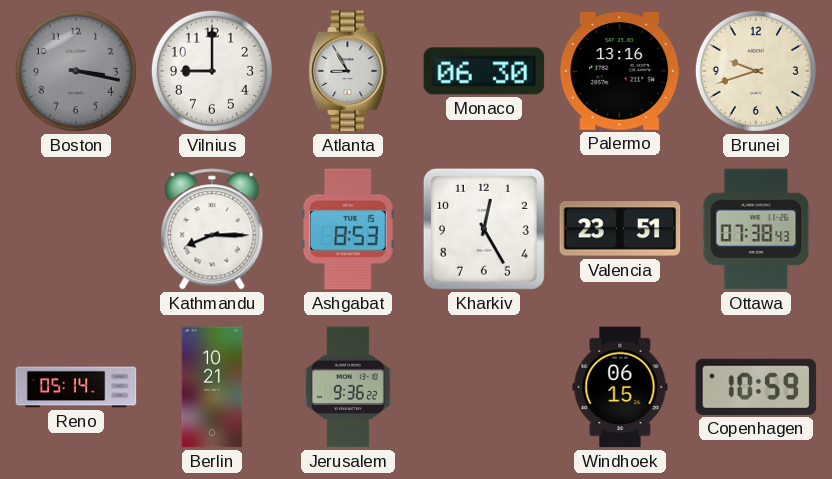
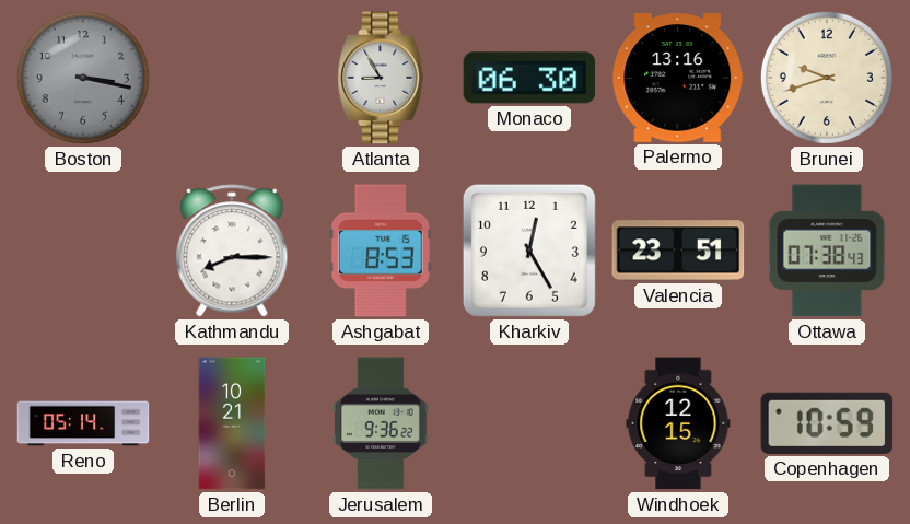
Vilnius: 9:00 -> none (212, 71)
Windhoek: 06:15 -> 12:15 (678, 423)
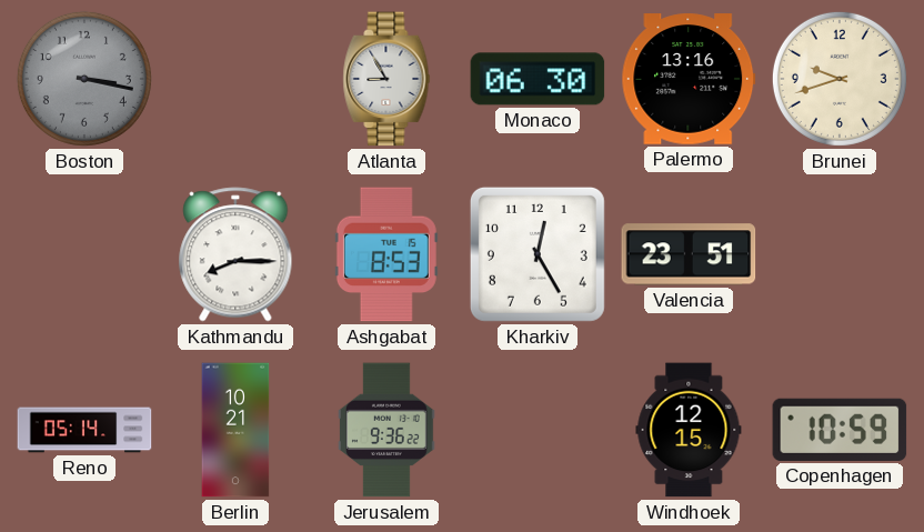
Ottawa: 07:38 -> none (827, 251)
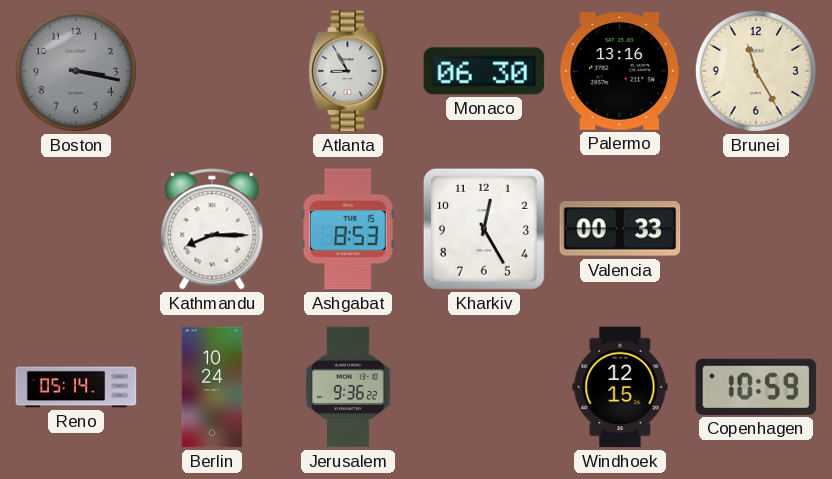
Brunei: 9:42 -> 11:25 (756, 71)
Valencia: 23:51 -> 00:33 (620, 229)
Berlin: 10:21 -> 10:24 (212, 387)
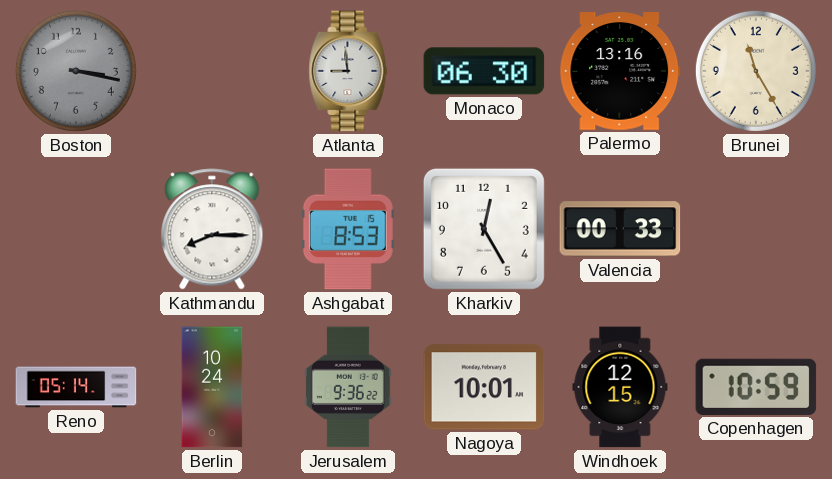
Atlanta: 8:55 -> 8:59 (348, 71)
Nagoya: none -> 10:01 (484, 387)
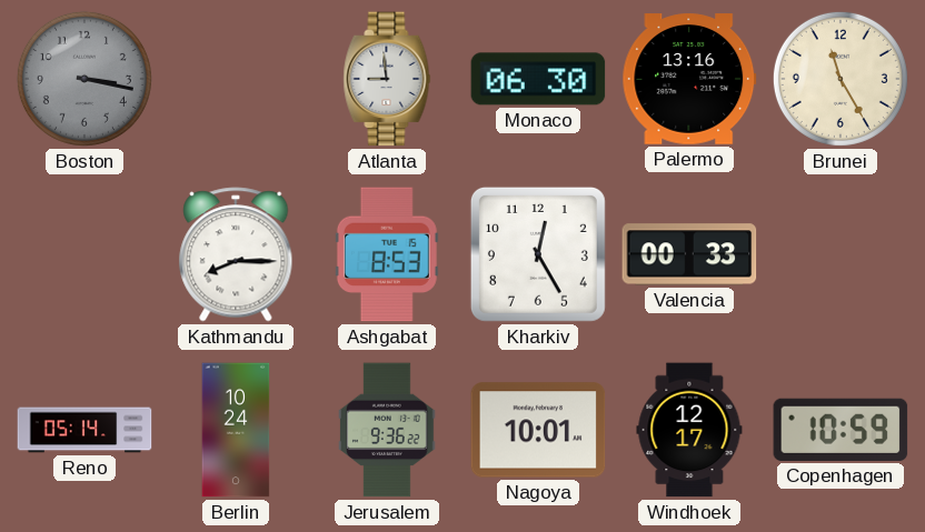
Windhoek: 12:15 -> 12:17 (689, 430)
